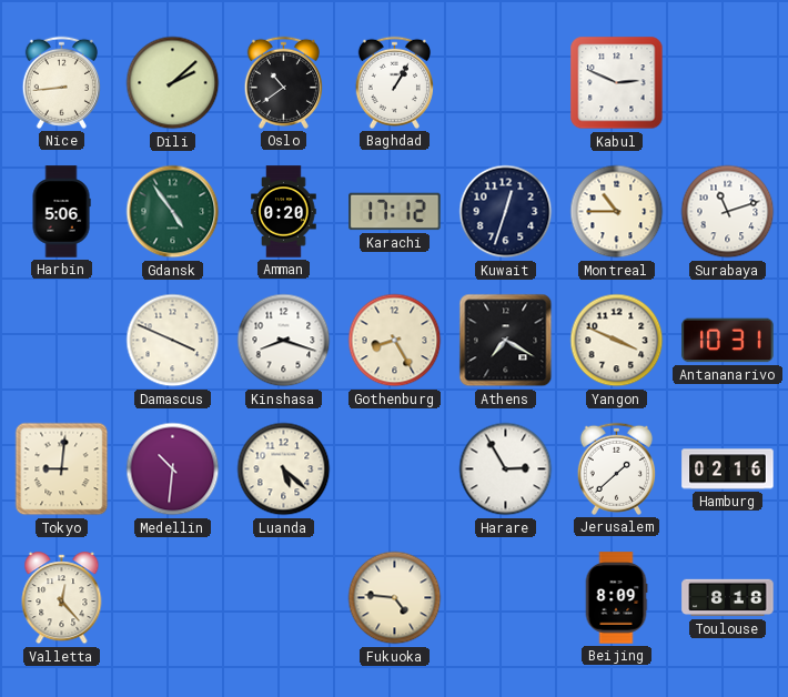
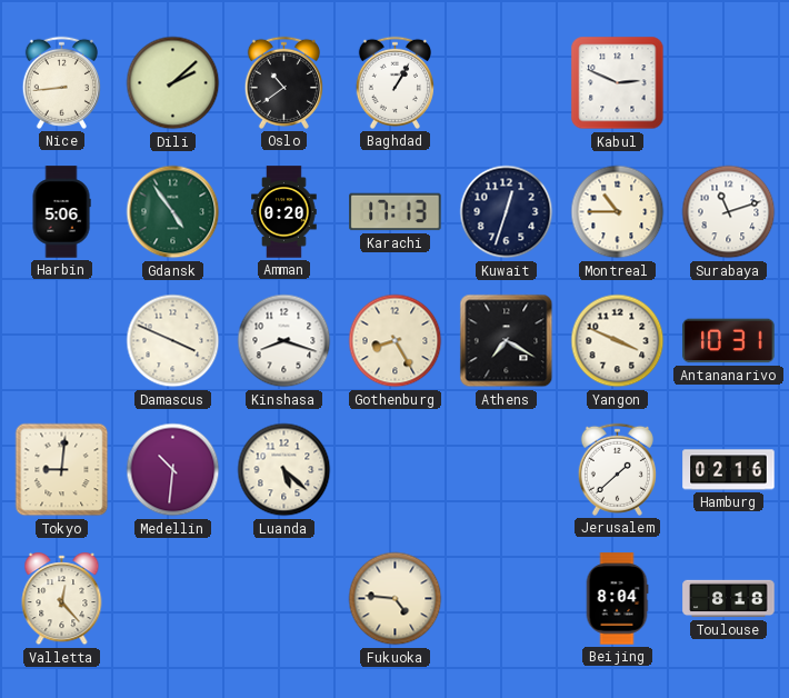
Karachi: 17:12 -> 17:13 (396, 212)
Harare: 2:55 -> none (506, 469)
Beijing: 8:09 -> 8:04 (617, 599)
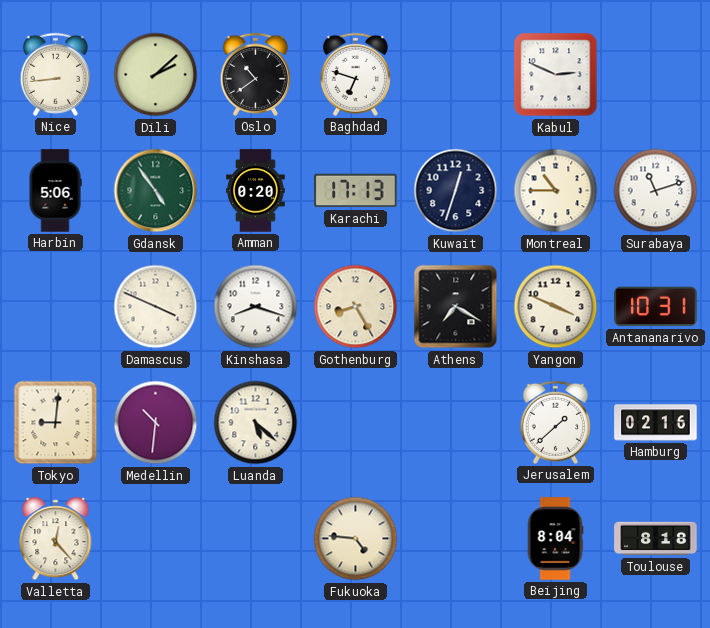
Baghdad: 1:05 -> 6:48 (355, 74)
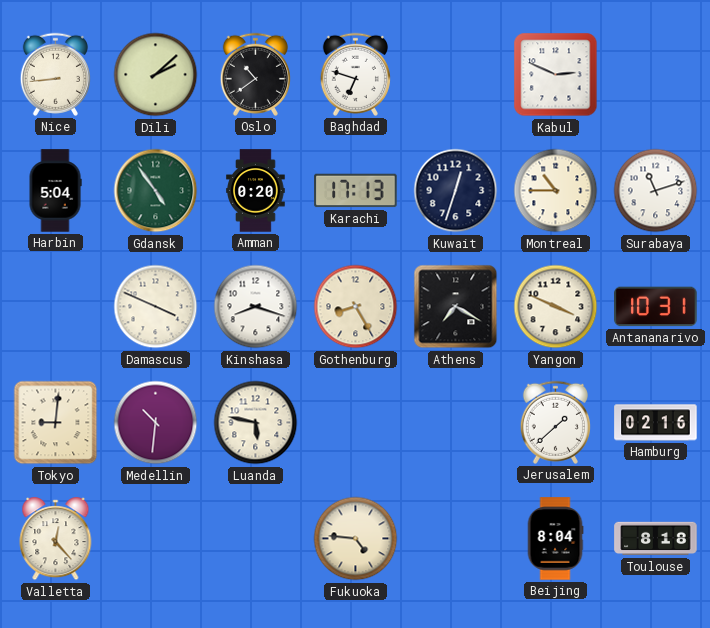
Harbin: 5:06 -> 5:04 (55, 191)
Luanda: 5:22 -> 5:47 (256, 423)
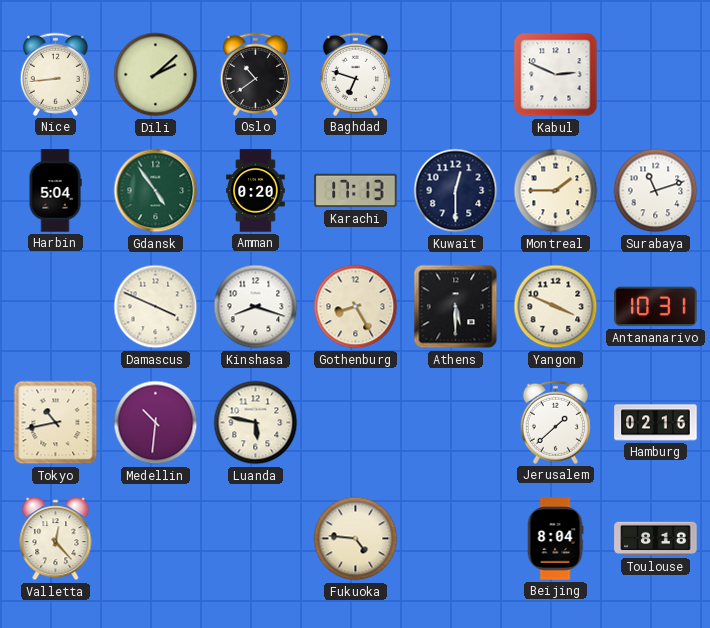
Kuwait: 12:33 -> 12:30 (456, 191)
Montreal: 10:45 -> 1:45 (556, 191)
Athens: 7:20 -> 5:30 (456, 307)
Tokyo: 9:01 -> 10:43 (56, 423)
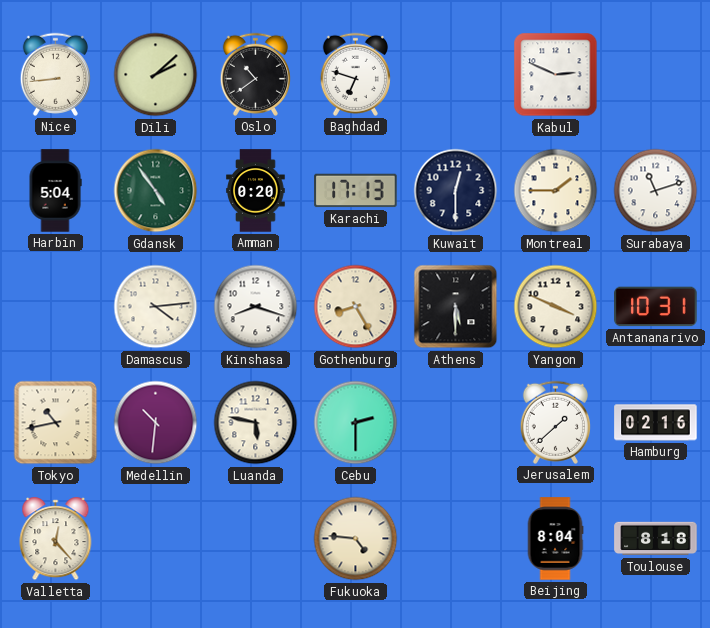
Damascus: 3:49 -> 4:14 (156, 307)
Cebu: none -> 2:30 (356, 423)
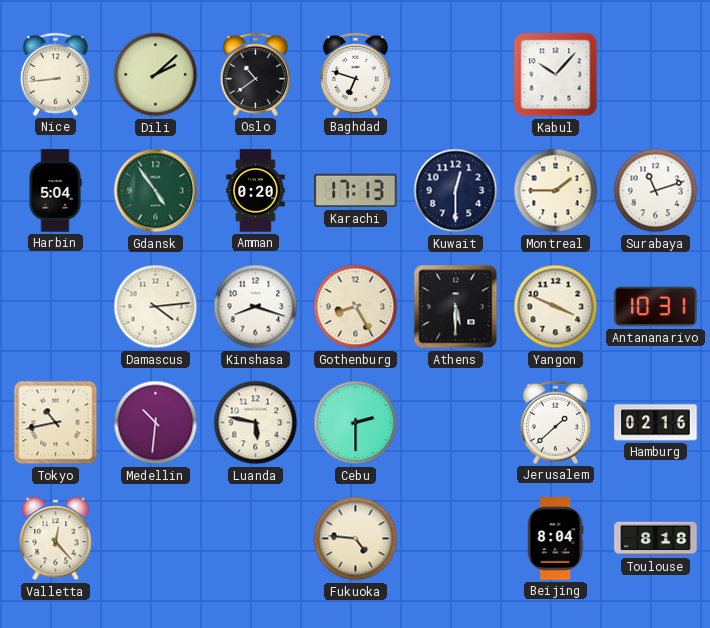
Kabul: 2:49 -> 10:07 (556, 75)
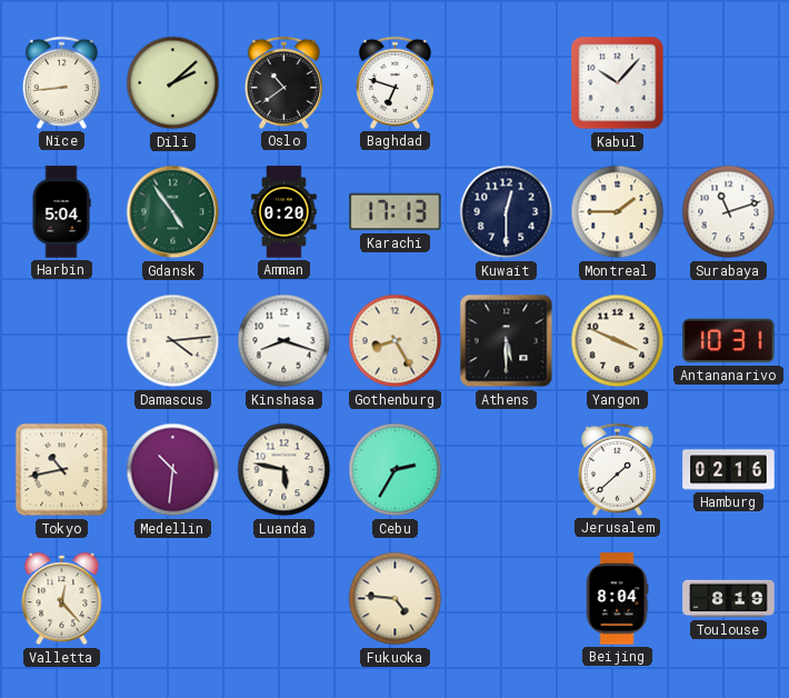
Cebu: 2:30 -> 2:35 (396, 470)
Toulouse: 8:18 -> 8:19 (729, 599)
